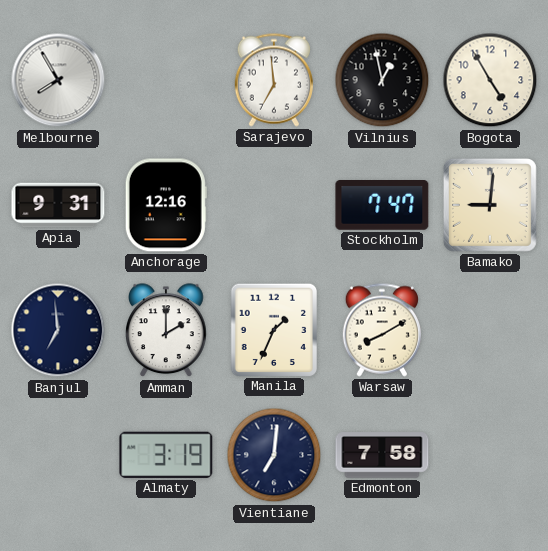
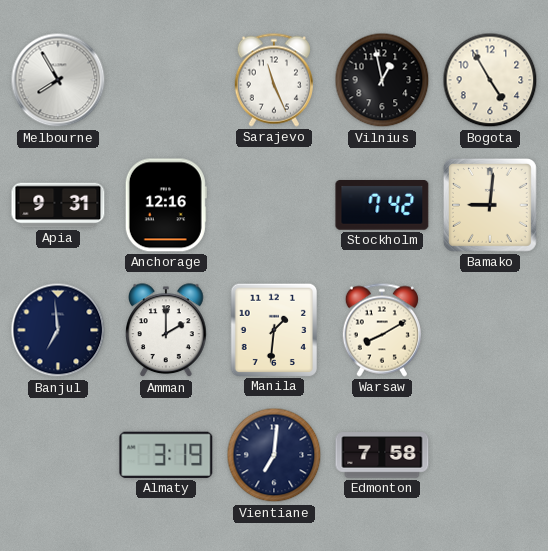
Sarajevo: 6:59 -> 11:26 (274, 80)
Stockholm: 7:47 -> 7:42 (382, 206)
Manila: 1:34 -> 1:31 (273, 329)
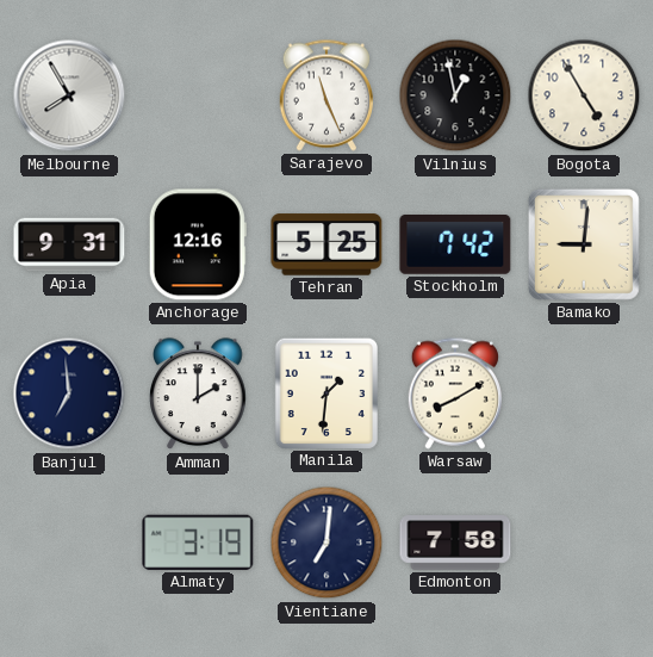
Tehran: none -> 5:25 (326, 244)
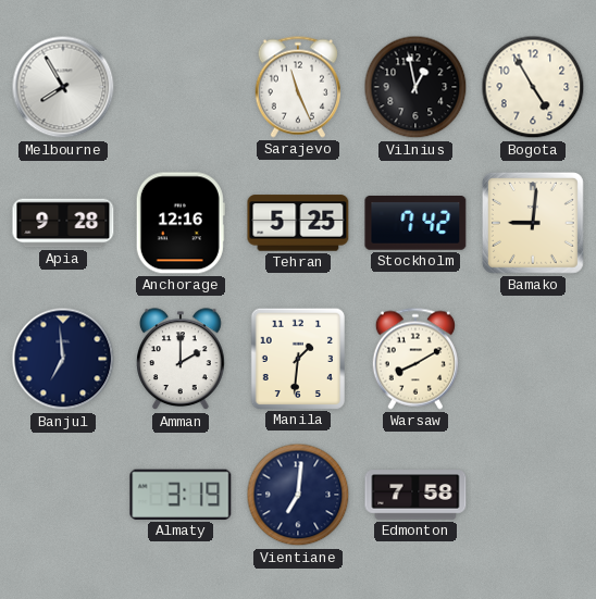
Apia: 9:31 -> 9:28 (63, 223)
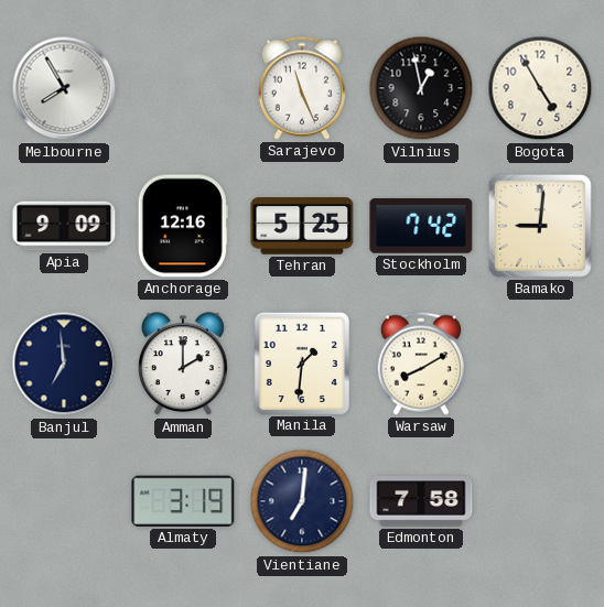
Apia: 9:28 -> 9:09 (64, 226)
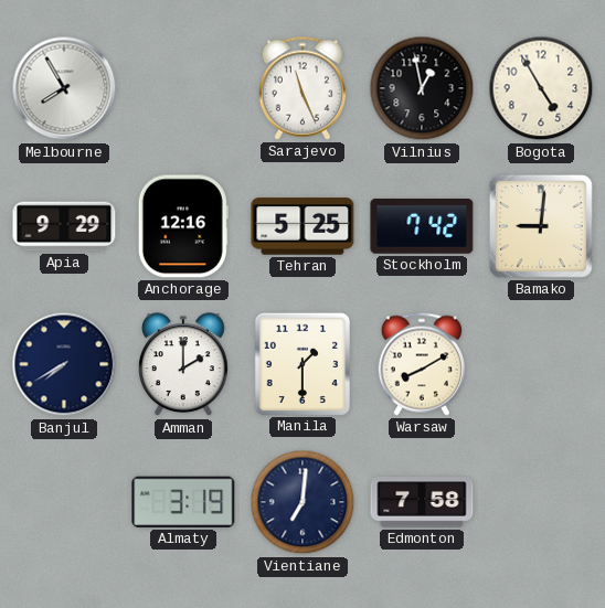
Apia: 9:09 -> 9:29 (64, 226)
Banjul: 6:59 -> 7:40 (64, 364)
Manila: 1:31 -> 1:30 (301, 363)
